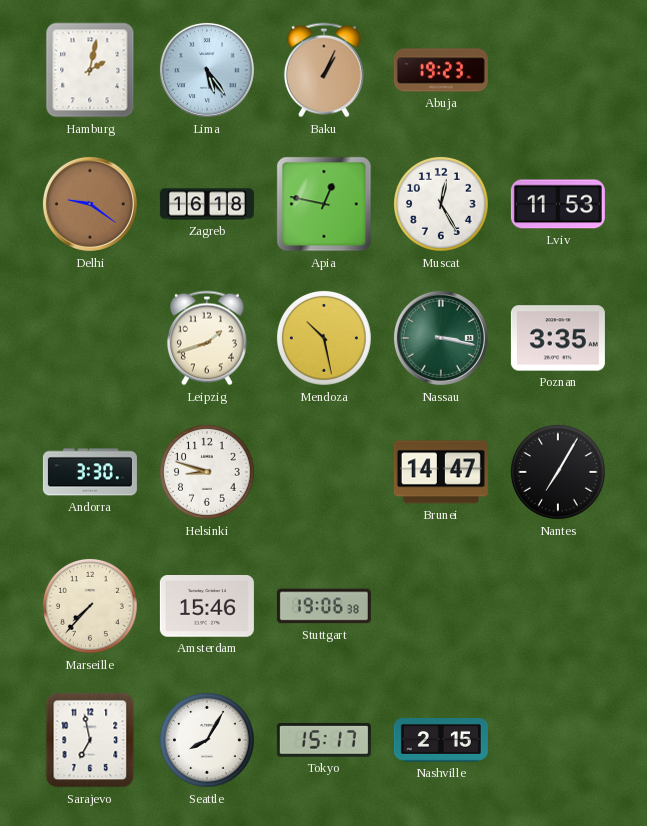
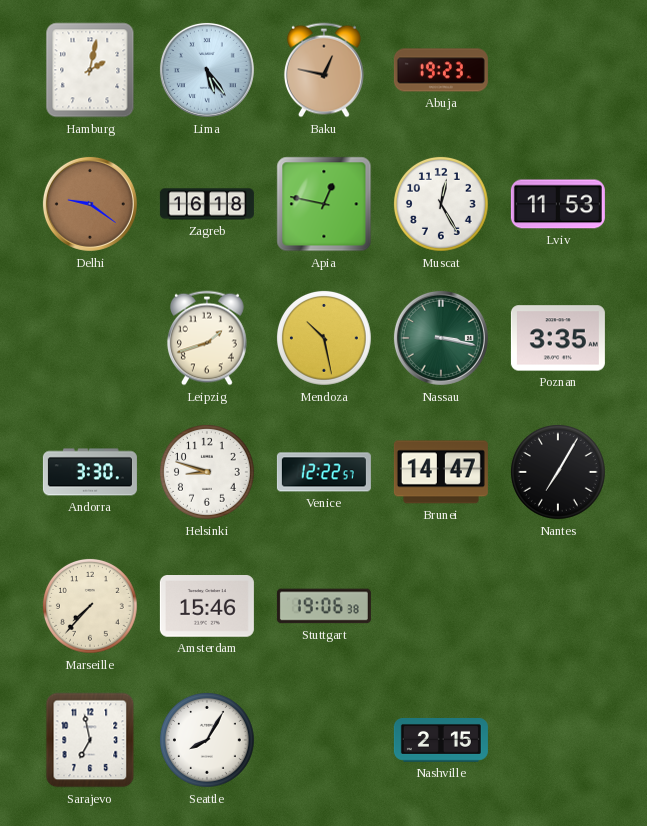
Baku: 1:04 -> 12:47 (324, 70)
Venice: none -> 12:22 (324, 472)
Tokyo: 15:17 -> none (324, 740)
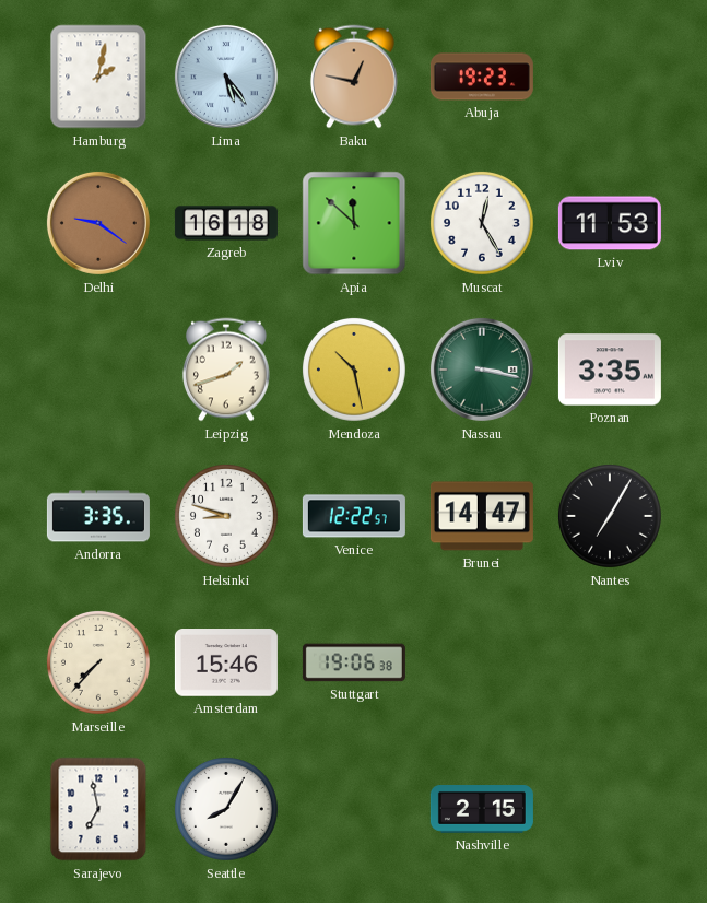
Apia: 12:47 -> 11:52 (354, 223)
Andorra: 3:30 -> 3:35 (98, 516)
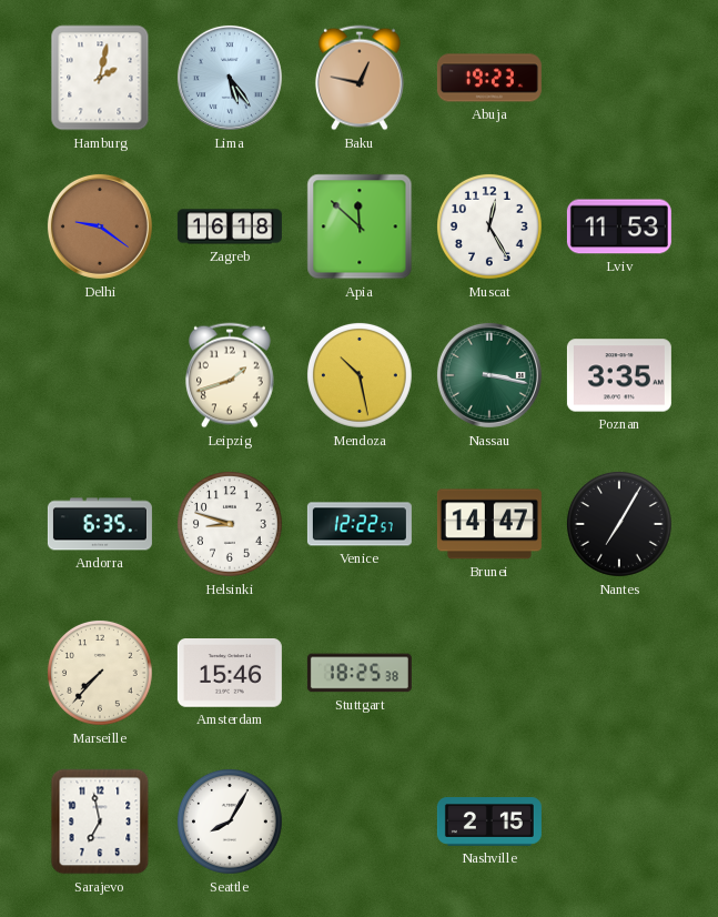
Andorra: 3:35 -> 6:35 (100, 524)
Stuttgart: 19:06 -> 18:25 (360, 673)
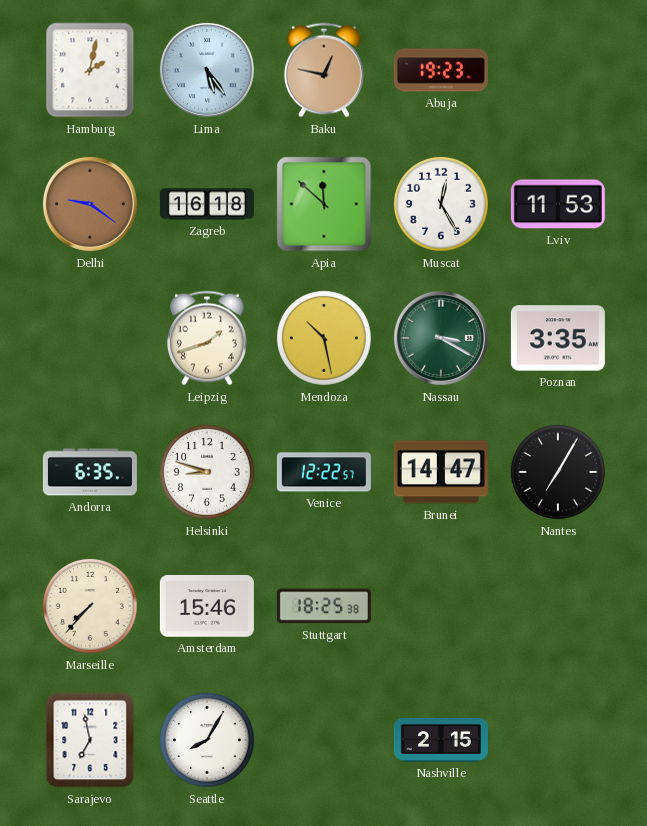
Nassau: 3:17 -> 3:20 (441, 338)
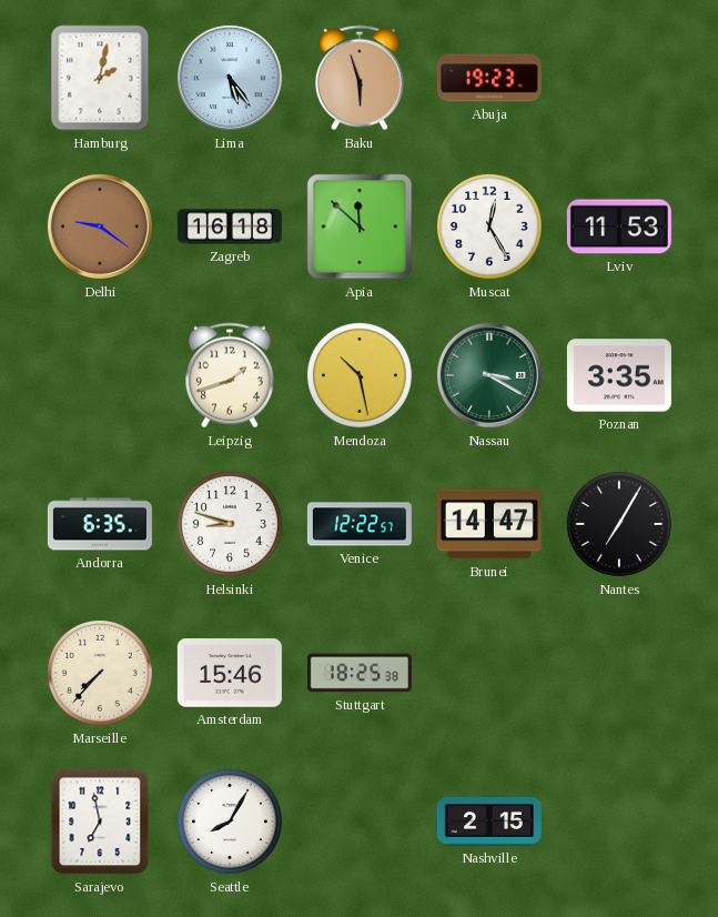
Baku: 12:47 -> 5:57 (360, 78)
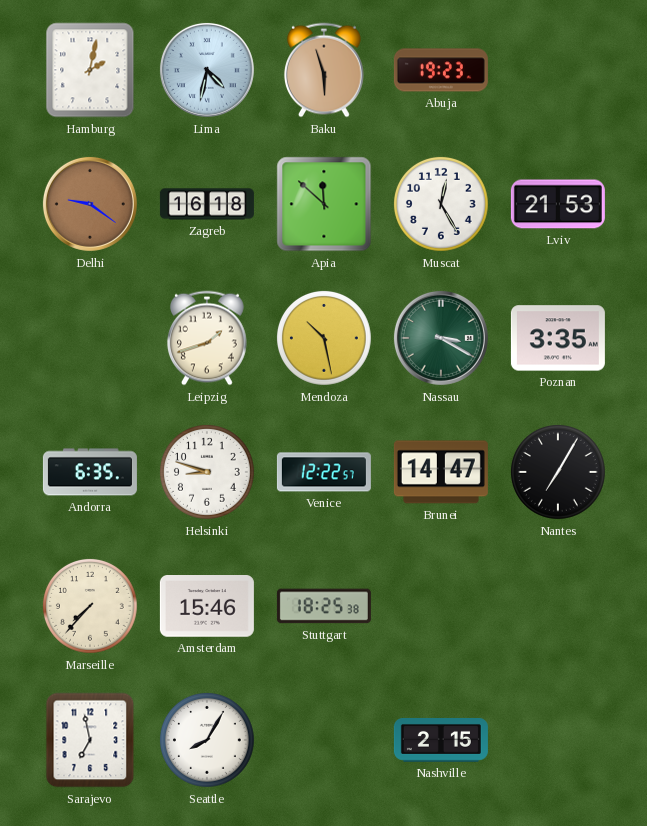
Lima: 5:24 -> 4:32 (207, 70)
Lviv: 11:53 -> 21:53 (558, 204)
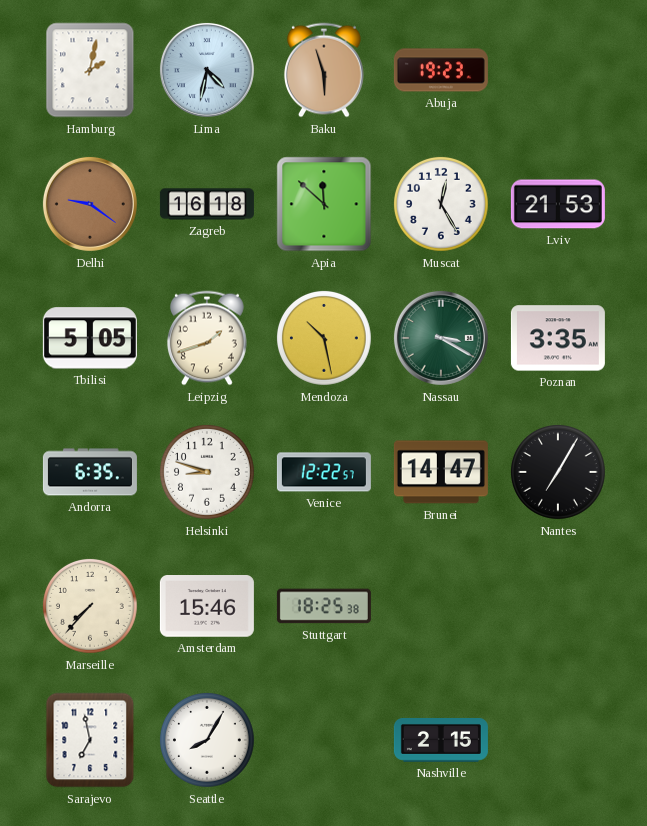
Tbilisi: none -> 5:05 (90, 338)
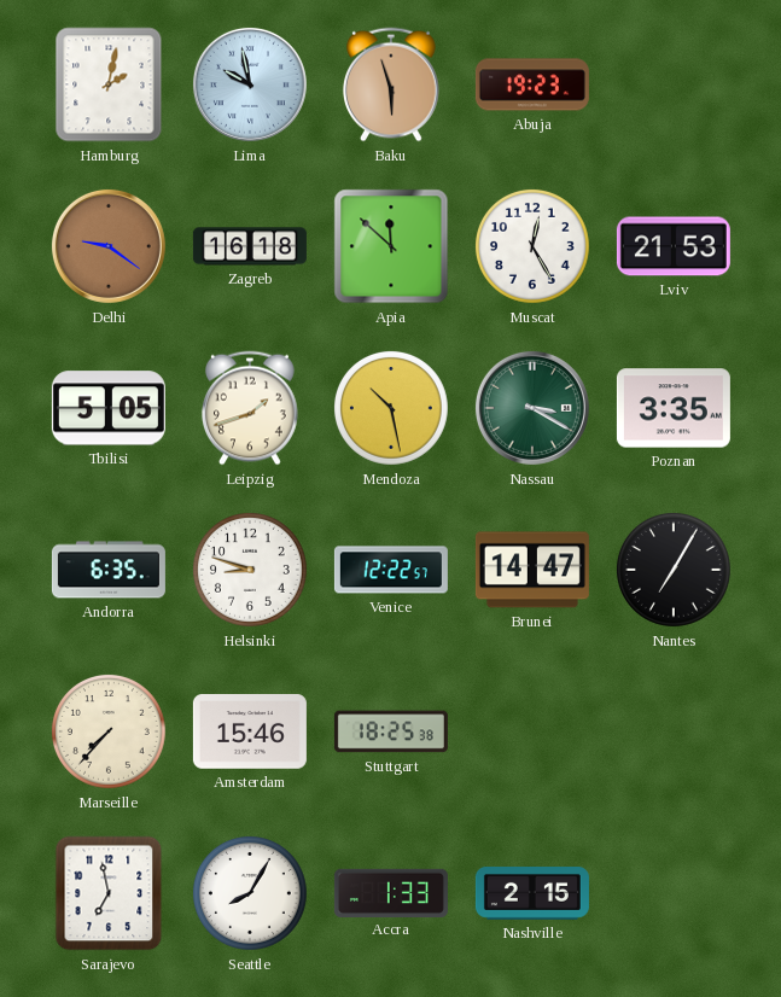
Lima: 4:32 -> 9:58 (250, 84)
Accra: none -> 1:33 (391, 892)
